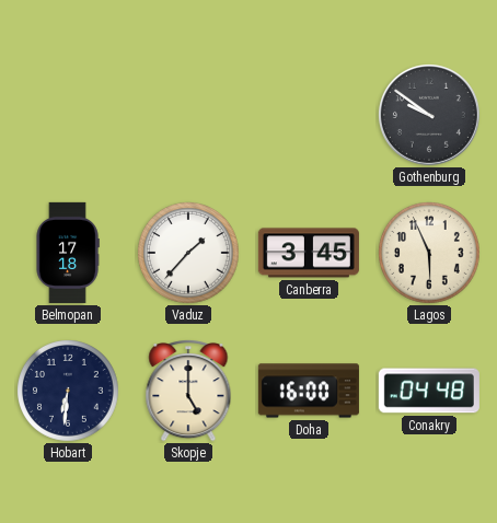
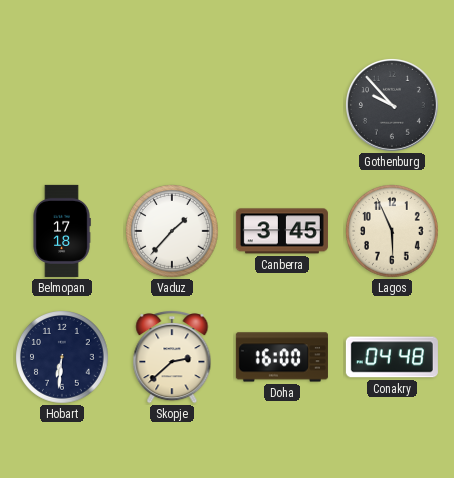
Gothenburg: 9:51 -> 9:53 (392, 105)
Skopje: 5:00 -> 2:38 (172, 358)
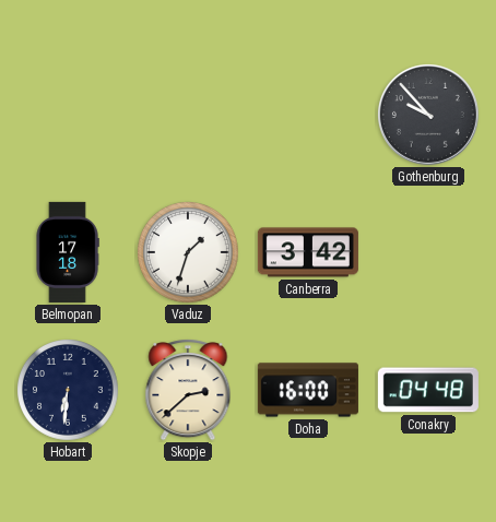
Vaduz: 1:37 -> 1:33 (189, 253)
Canberra: 3:45 -> 3:42 (308, 252)
Lagos: 5:56 -> none (393, 232)
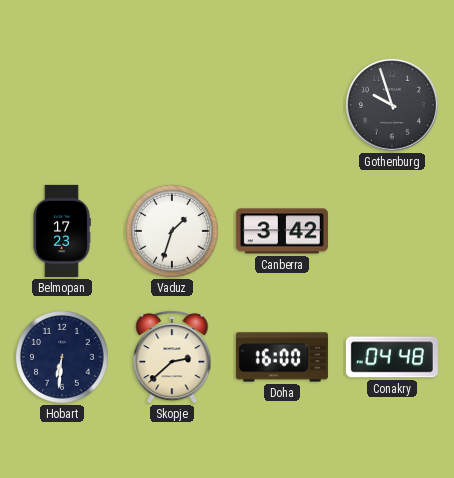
Gothenburg: 9:53 -> 9:57 (392, 105)
Belmopan: 17:18 -> 17:23 (62, 231)
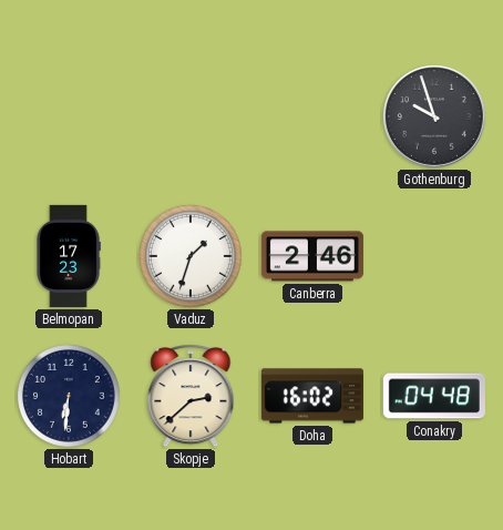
Canberra: 3:42 -> 2:46 (312, 256)
Doha: 16:00 -> 16:02 (312, 396)
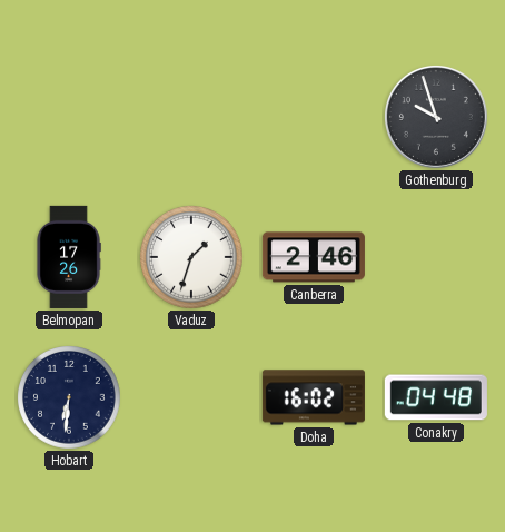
Belmopan: 17:23 -> 17:26 (69, 257)
Skopje: 2:38 -> none (191, 397)
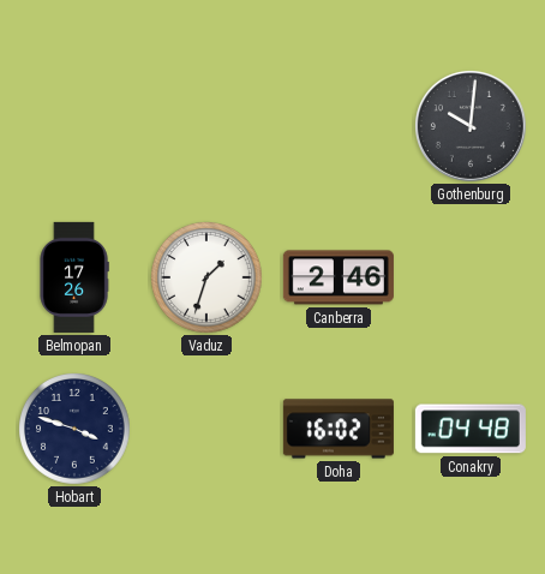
Gothenburg: 9:57 -> 10:01 (471, 126)
Hobart: 6:31 -> 3:48 (76, 430)
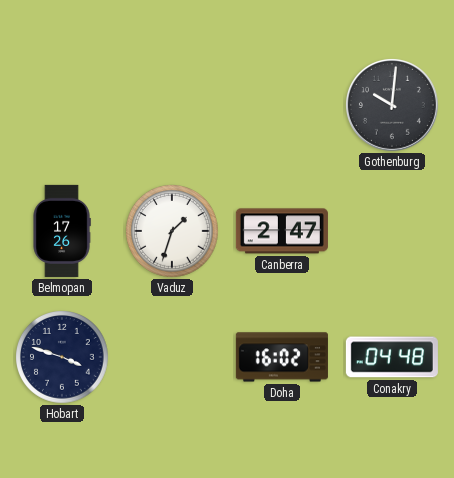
Canberra: 2:46 -> 2:47 (282, 231)
